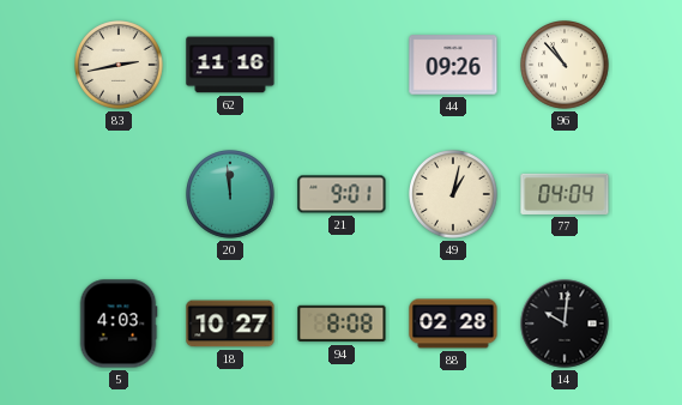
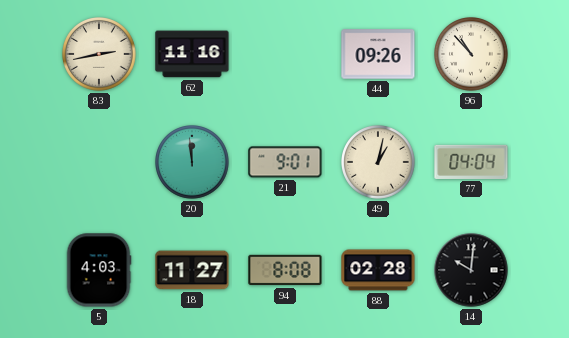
18: 10:27 -> 11:27 (192, 270)
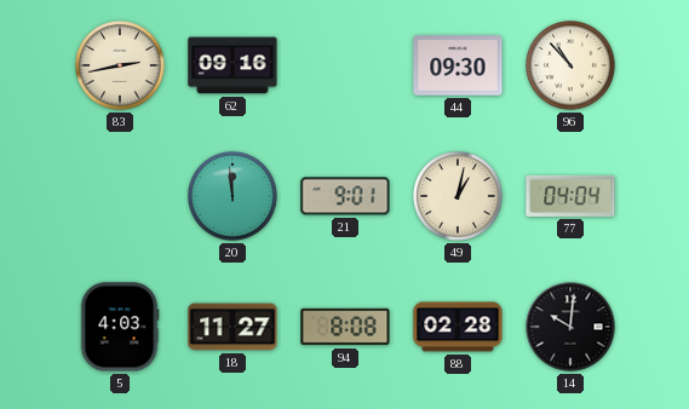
62: 11:16 -> 09:16 (232, 65)
44: 09:26 -> 09:30 (458, 65)
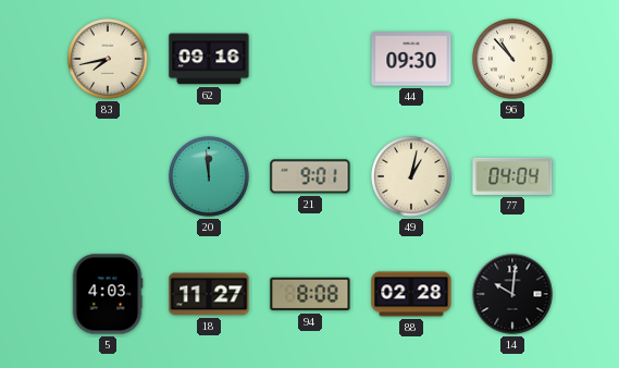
83: 2:43 -> 7:43 (109, 60)
